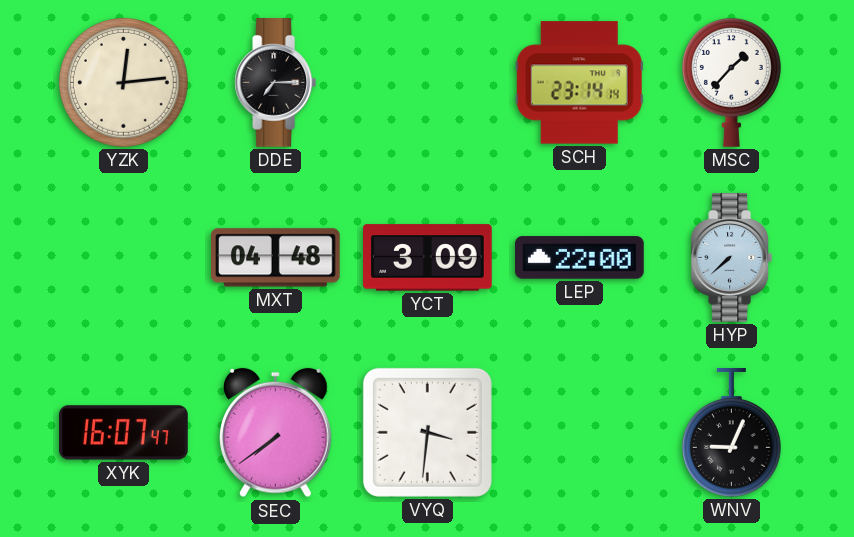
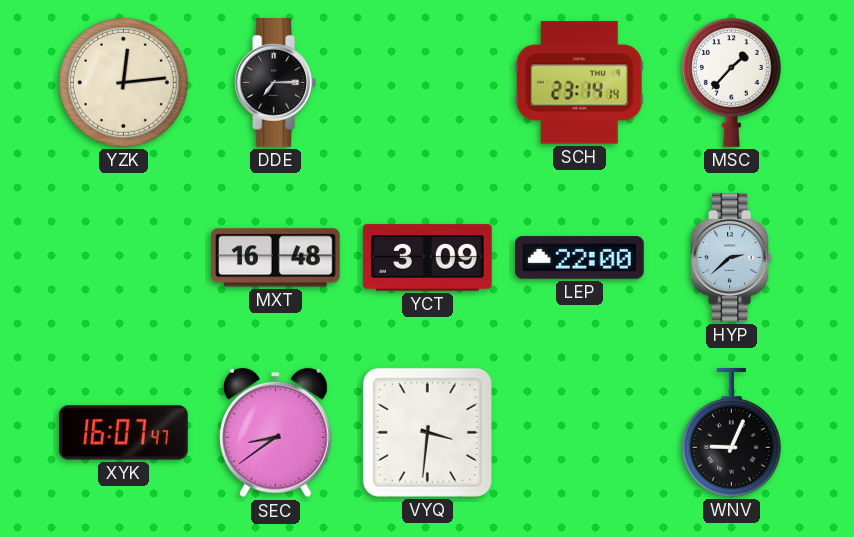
MXT: 04:48 -> 16:48 (276, 258)
HYP: 7:38 -> 2:38 (731, 258)
SEC: 7:39 -> 8:39 (276, 433)
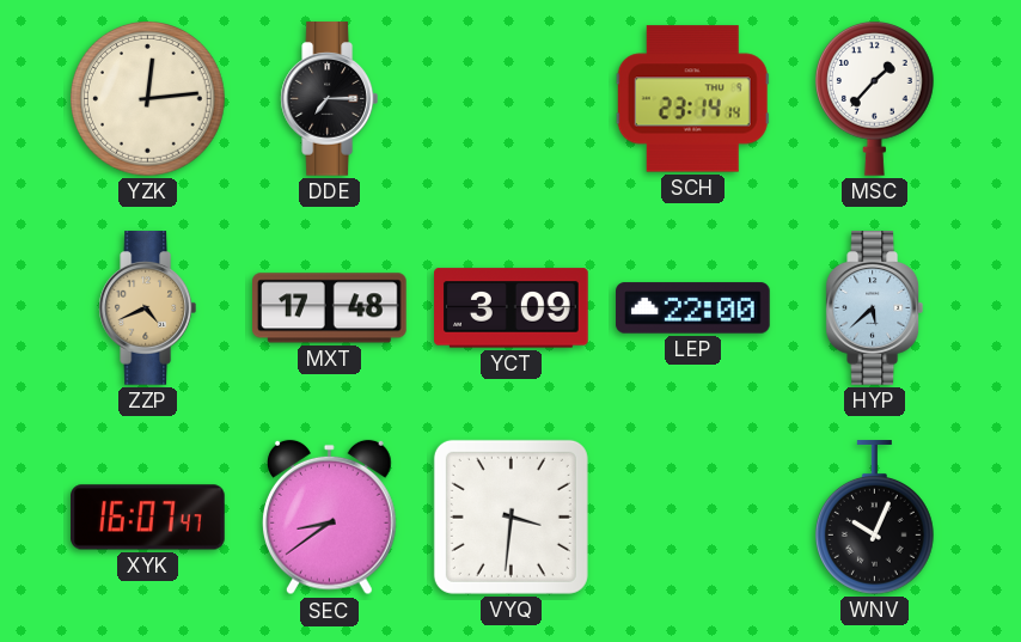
ZZP: none -> 4:41 (147, 308)
MXT: 16:48 -> 17:48 (330, 308)
HYP: 2:38 -> 5:38 (874, 308)
WNV: 9:04 -> 10:04 (874, 518)
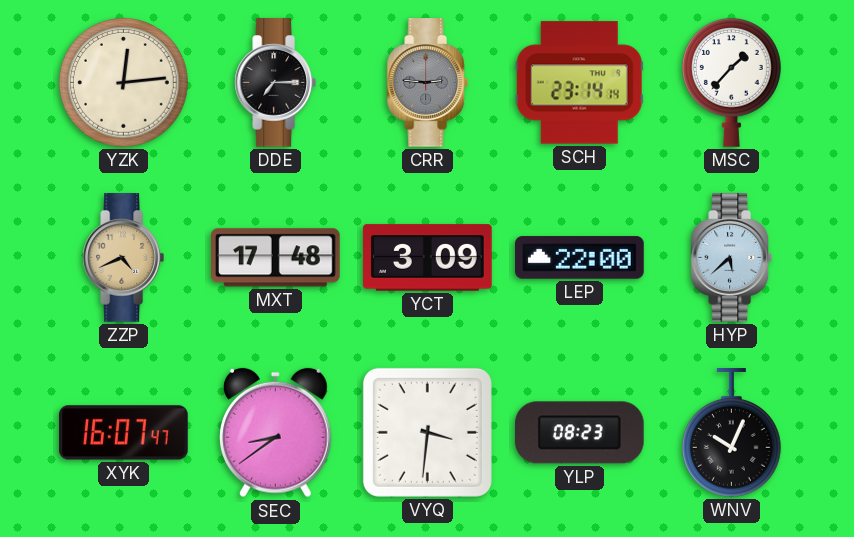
CRR: none -> 2:46 (427, 83)
YLP: none -> 08:23 (580, 433)
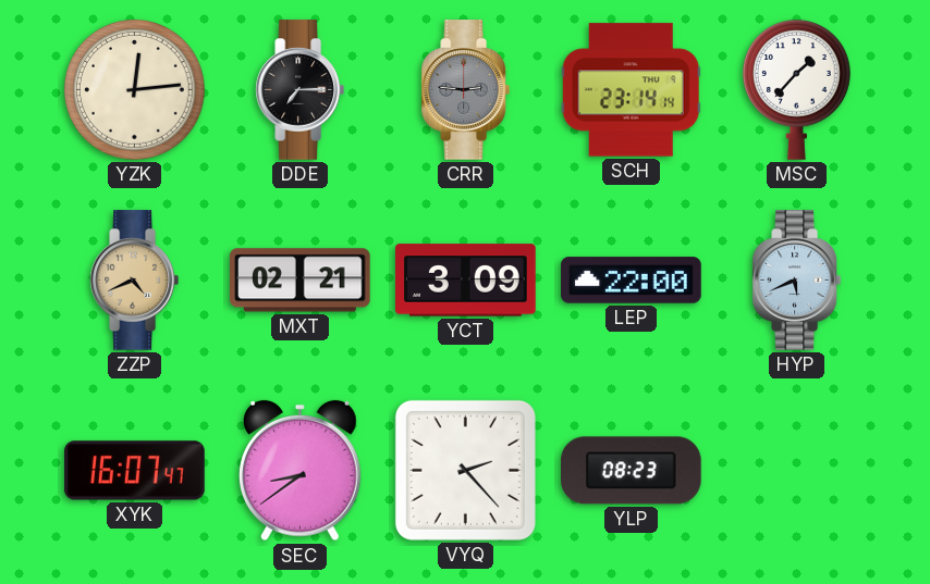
MXT: 17:48 -> 02:21 (301, 281)
HYP: 5:38 -> 5:41 (796, 281)
VYQ: 3:31 -> 2:23 (465, 470)
WNV: 10:04 -> none (731, 433)
